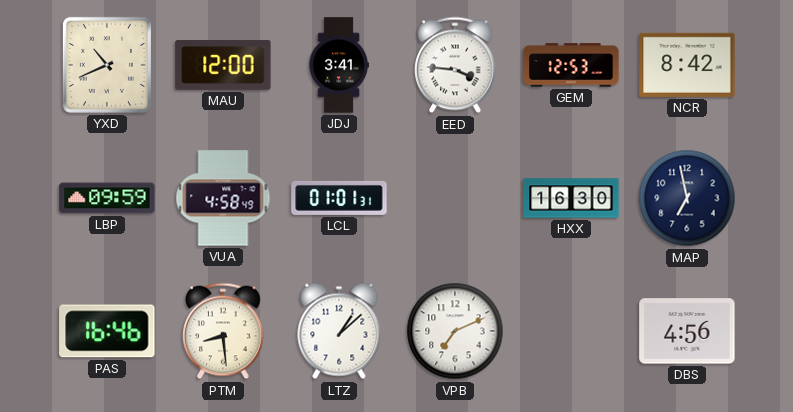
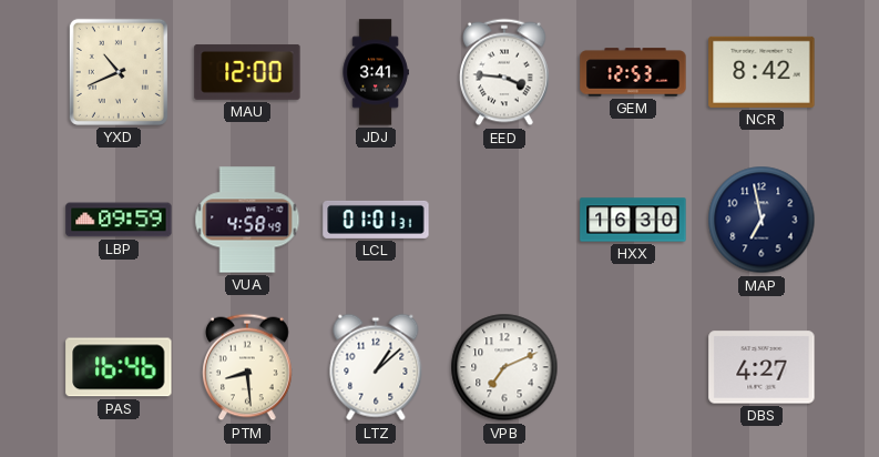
DBS: 4:56 -> 4:27 (762, 367)
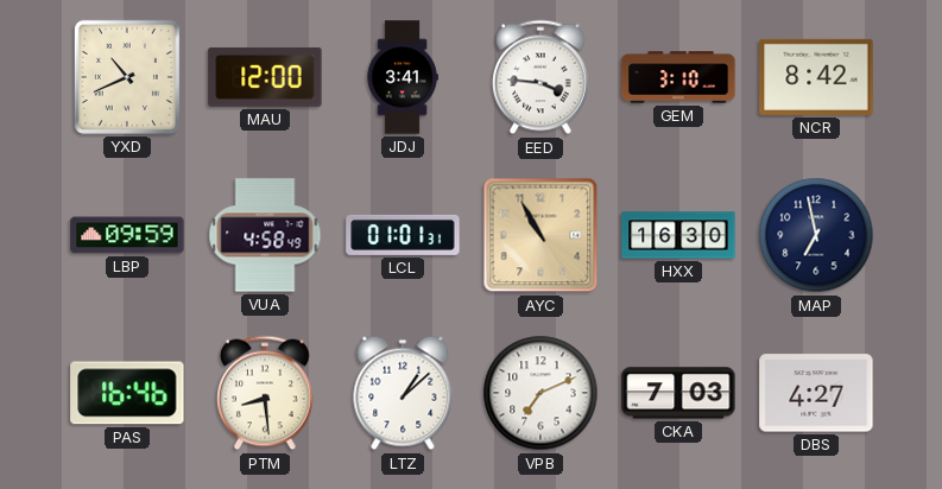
GEM: 12:53 -> 3:10 (678, 77)
AYC: none -> 10:55 (540, 235)
CKA: none -> 7:03 (678, 393)
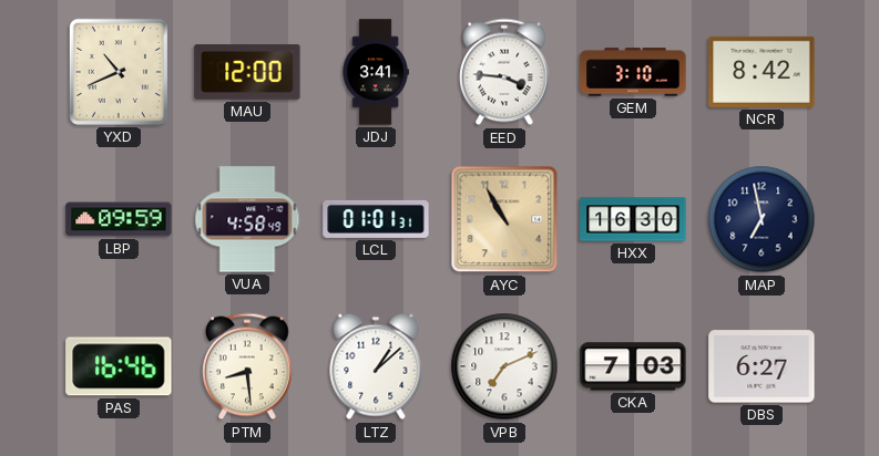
DBS: 4:27 -> 6:27 (762, 366)
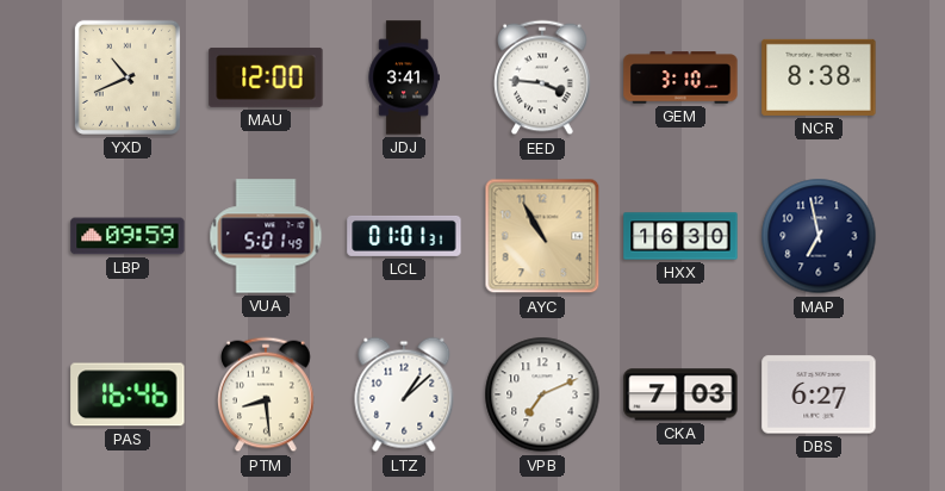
NCR: 8:42 -> 8:38 (819, 77)
VUA: 4:58 -> 5:01 (266, 236)
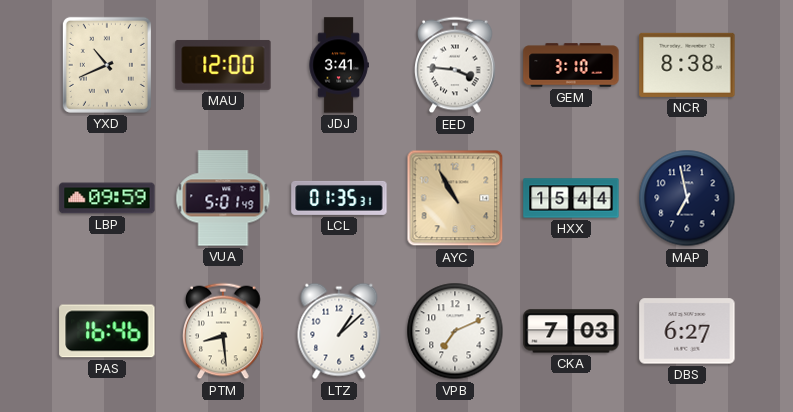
LCL: 01:01 -> 01:35 (339, 198)
HXX: 16:30 -> 15:44 (571, 198)
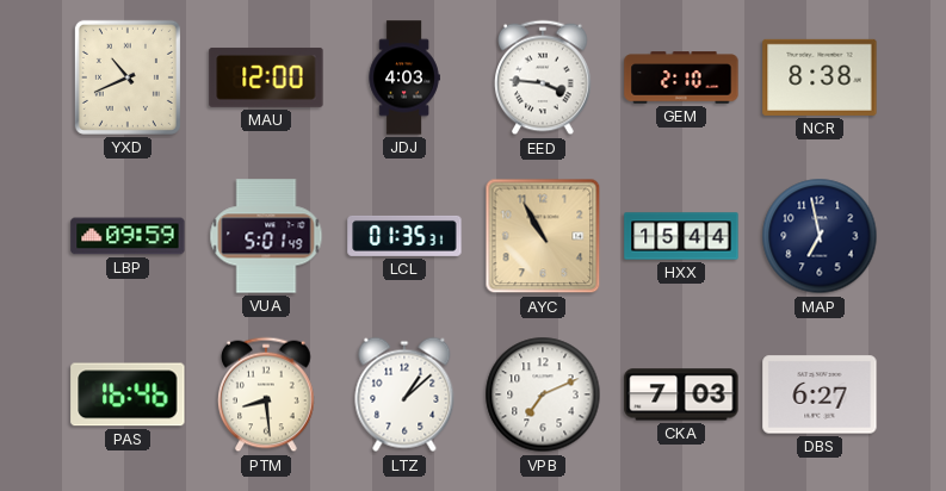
JDJ: 3:41 -> 4:03 (404, 77)
GEM: 3:10 -> 2:10 (681, 77)
